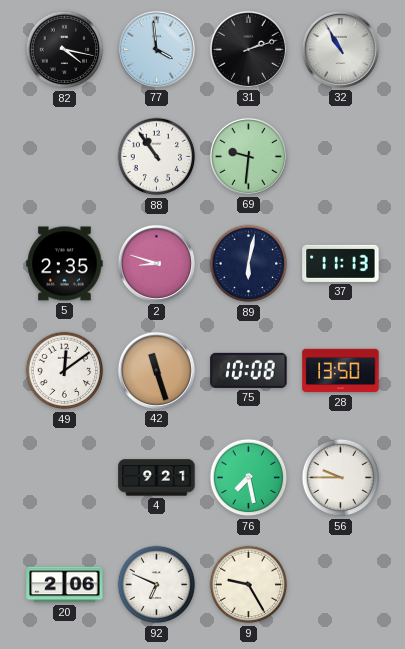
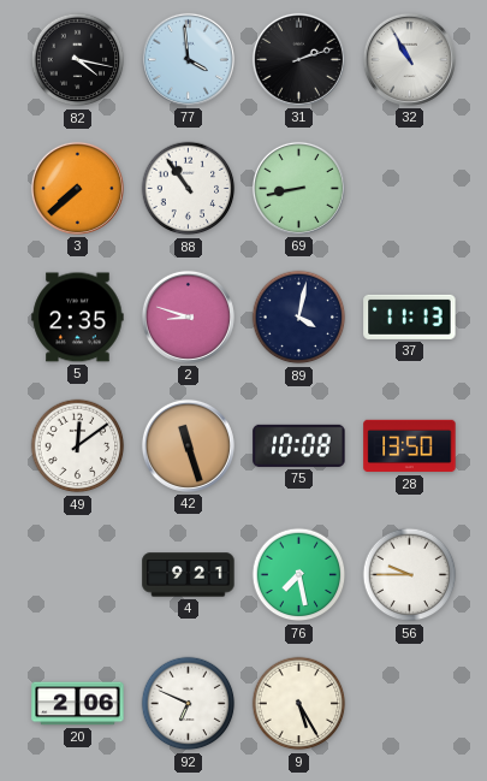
3: none -> 7:38 (77, 188)
69: 9:31 -> 8:43 (298, 188)
89: 6:02 -> 4:02 (299, 318)
9: 9:25 -> 5:25 (299, 704)
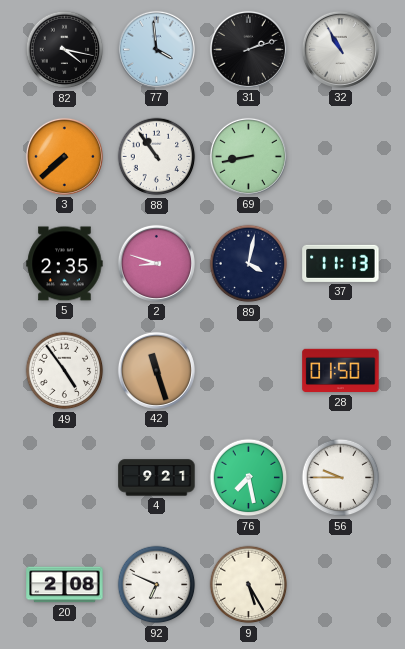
49: 12:09 -> 4:54 (65, 371)
75: 10:08 -> none (299, 445)
28: 13:50 -> 01:50 (341, 371)
20: 2:06 -> 2:08 (65, 585)
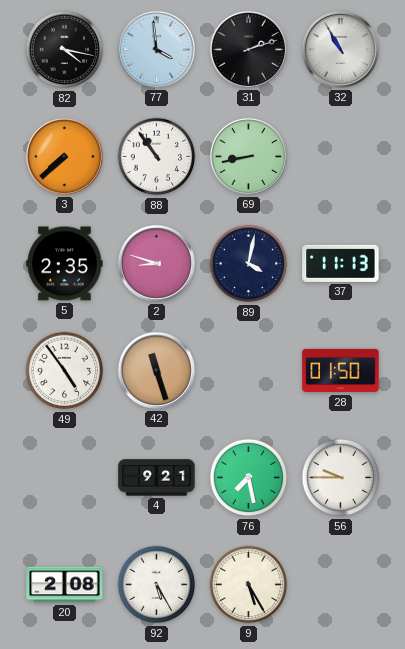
92: 6:49 -> 5:25 (157, 585)
